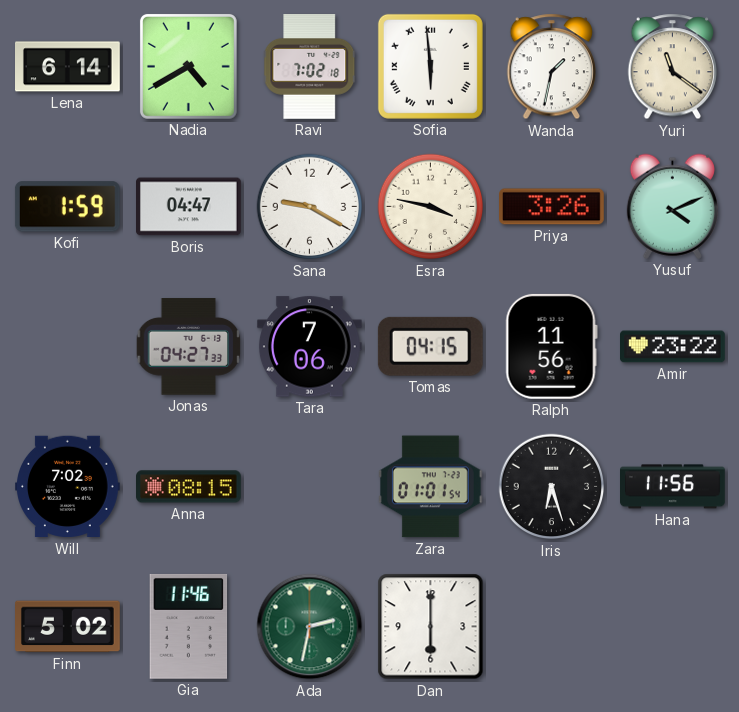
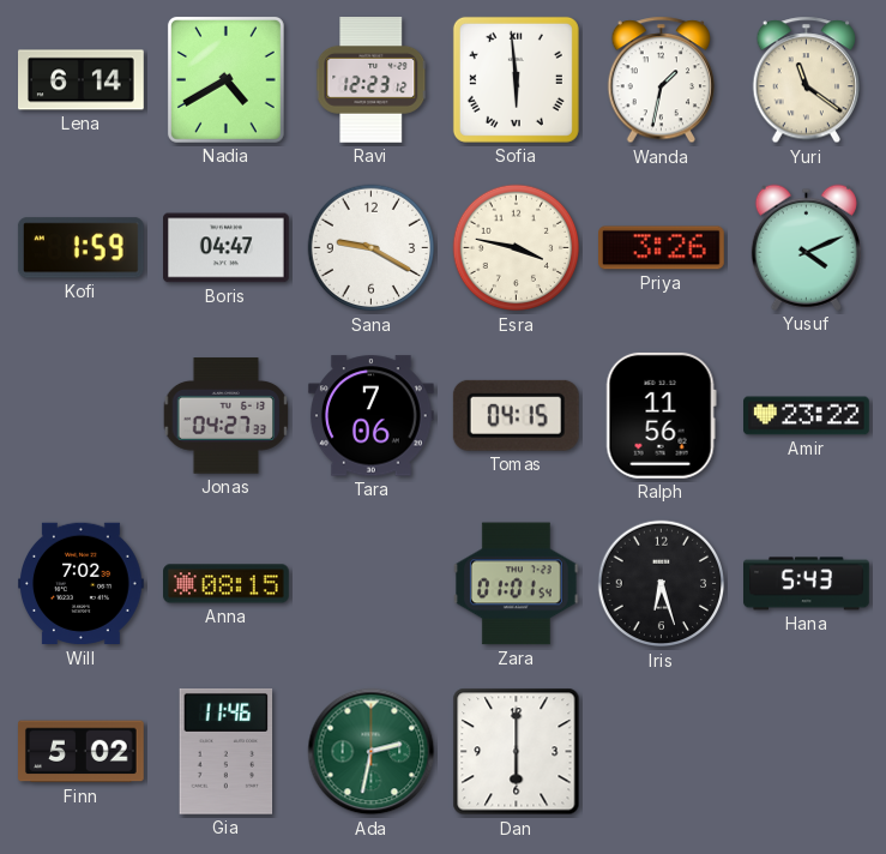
Ravi: 7:02 -> 12:23 (372, 80)
Hana: 11:56 -> 5:43 (807, 584)
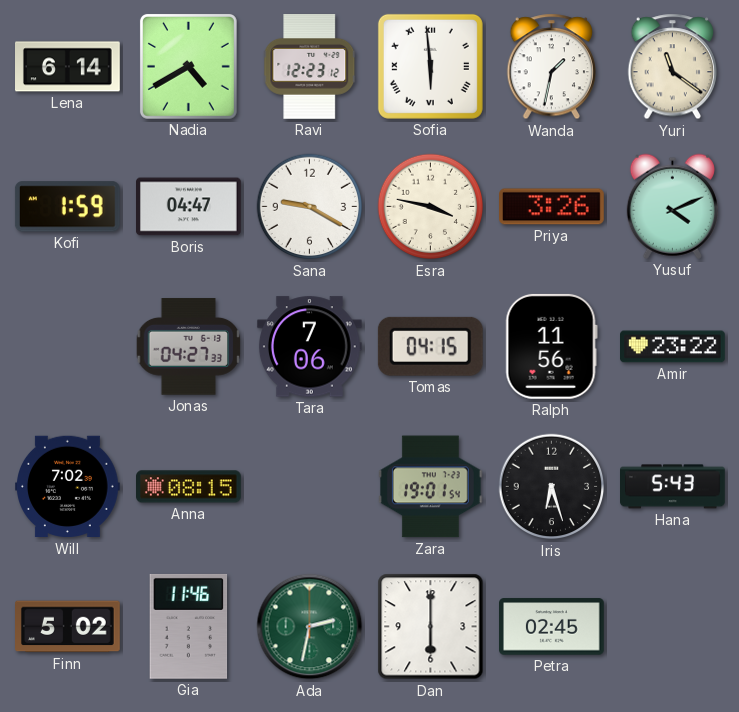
Zara: 01:01 -> 19:01 (430, 487)
Petra: none -> 02:45 (552, 627)
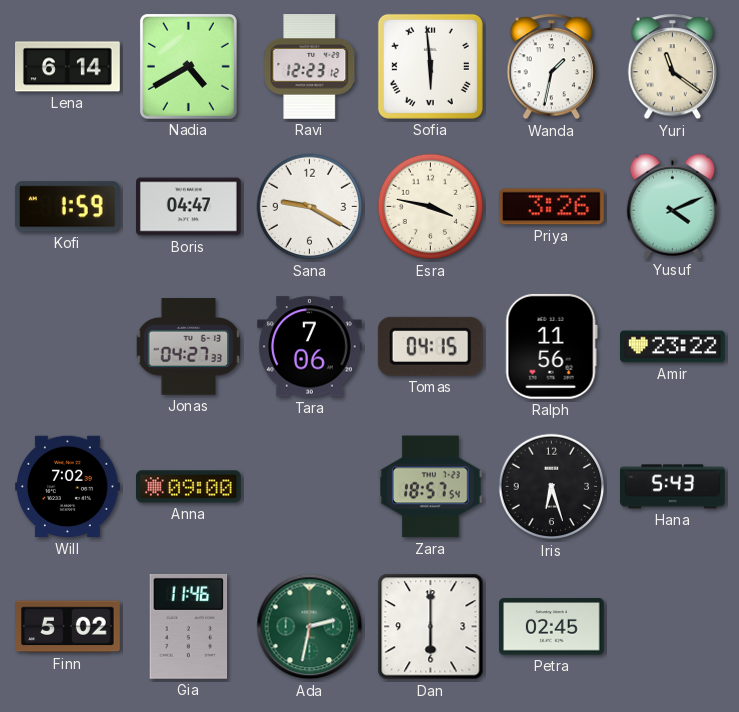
Anna: 08:15 -> 09:00 (189, 487)
Zara: 19:01 -> 18:57 (430, 487)
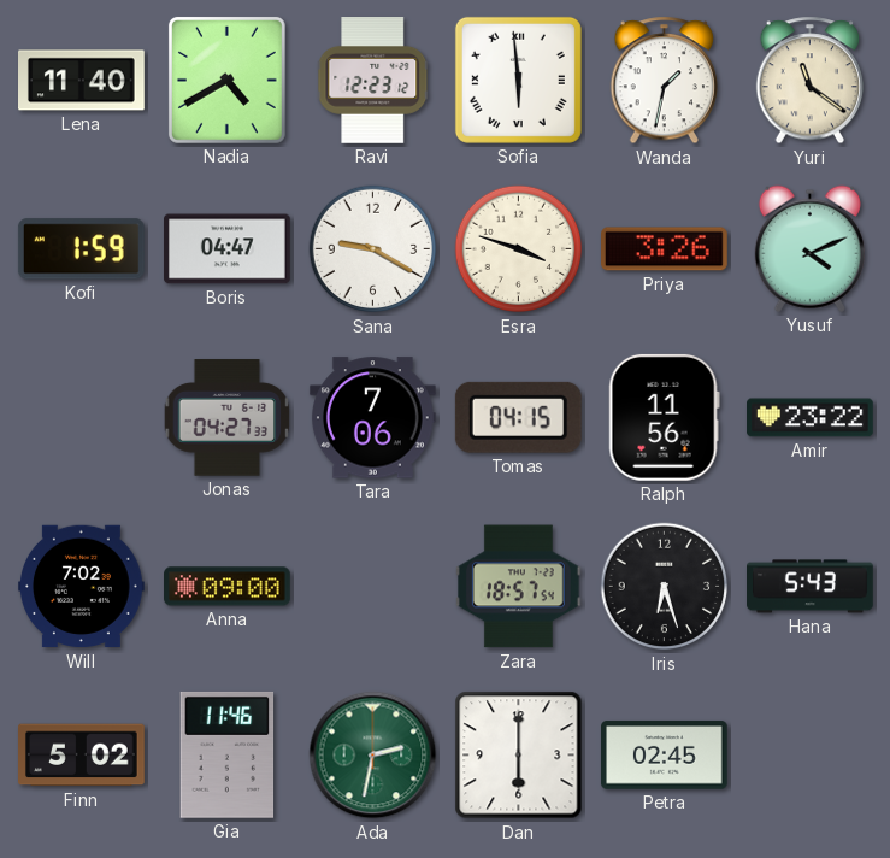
Lena: 6:14 -> 11:40 (82, 81)
Esra: 3:47 -> 3:48 (519, 249)
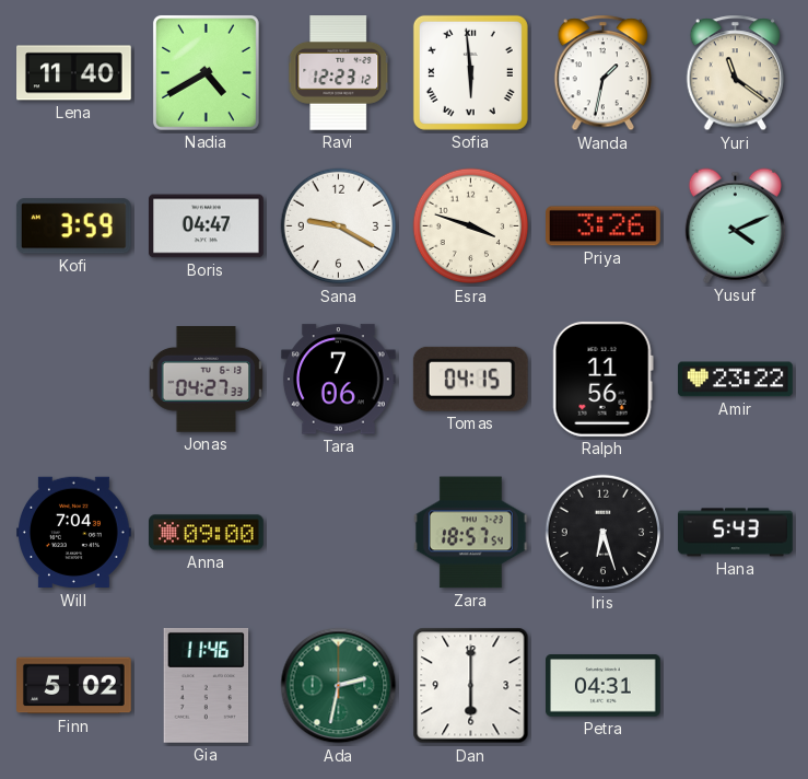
Kofi: 1:59 -> 3:59 (73, 226)
Will: 7:02 -> 7:04 (74, 533)
Petra: 02:45 -> 04:31 (604, 686)
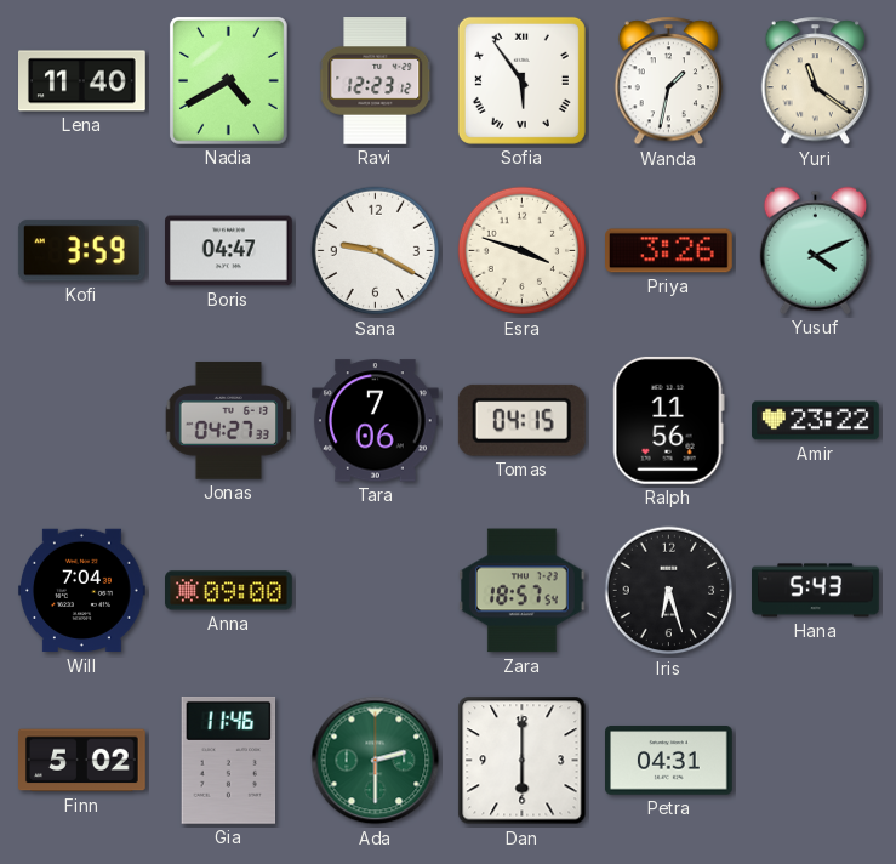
Sofia: 5:59 -> 5:54 (521, 80)
Ada: 2:32 -> 2:30 (376, 761)
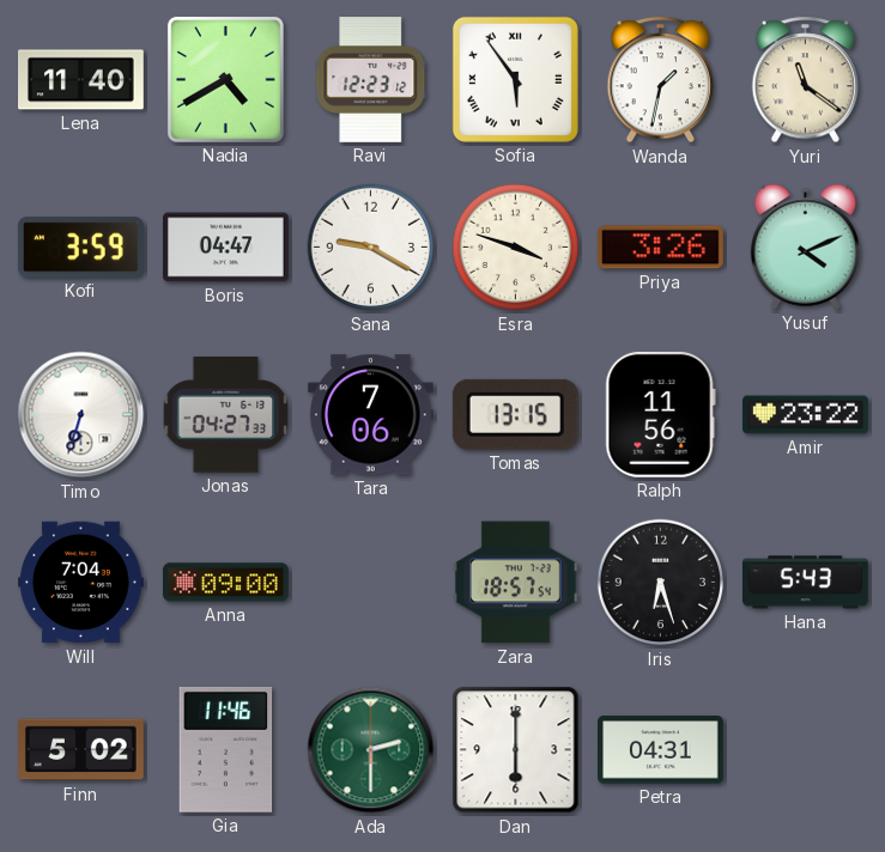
Timo: none -> 6:33 (81, 415)
Tomas: 04:15 -> 13:15 (515, 414)
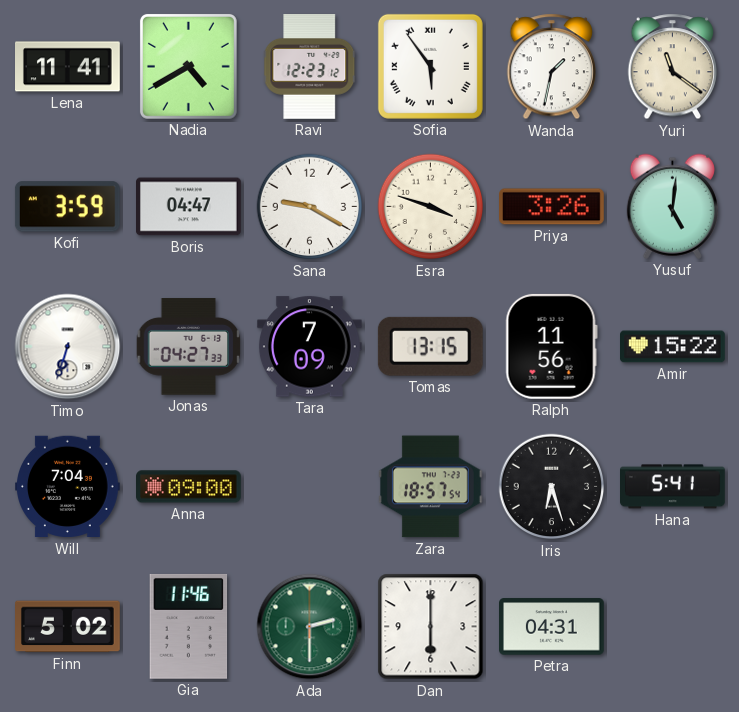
Lena: 11:40 -> 11:41 (68, 67)
Yusuf: 4:11 -> 5:01 (672, 206)
Tara: 7:06 -> 7:09 (309, 347)
Amir: 23:22 -> 15:22 (673, 347)
Hana: 5:43 -> 5:41 (673, 487)
